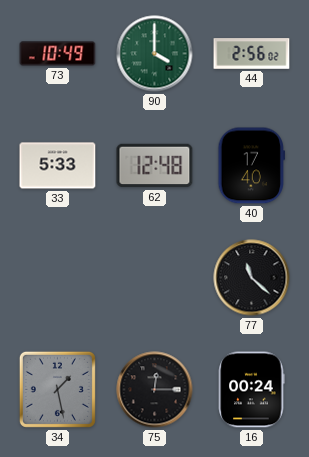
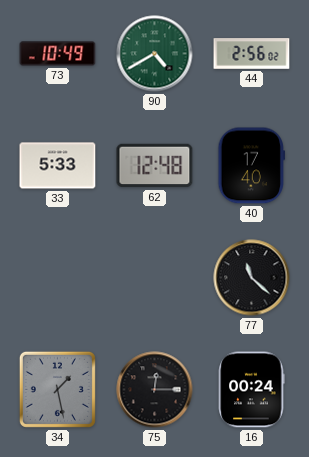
90: 4:00 -> 4:40 (155, 54)
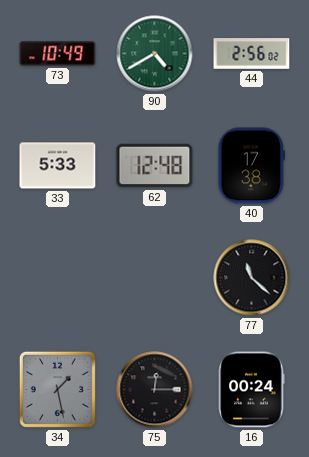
40: 17:40 -> 17:38 (252, 166)
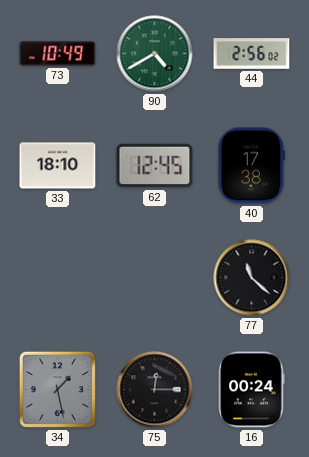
33: 5:33 -> 18:10 (58, 166)
62: 12:48 -> 12:45 (155, 166)
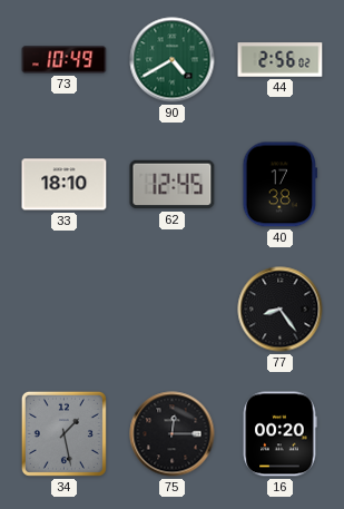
77: 11:22 -> 8:24 (281, 310)
16: 00:24 -> 00:20 (279, 434)
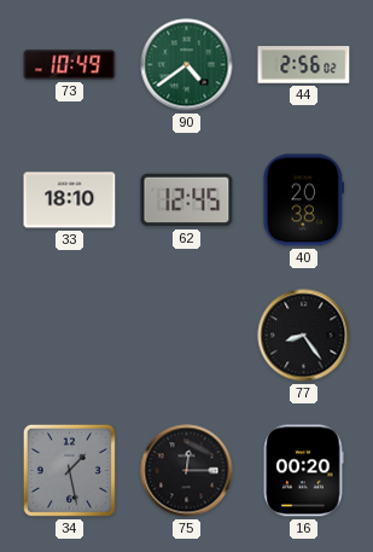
90: 4:40 -> 4:39 (187, 65)
40: 17:38 -> 20:38 (304, 201)
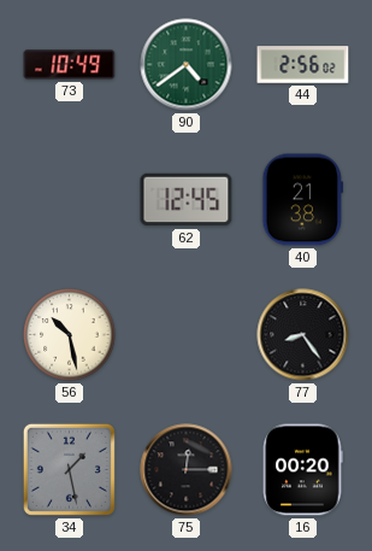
33: 18:10 -> none (70, 201)
40: 20:38 -> 21:38 (303, 200)
56: none -> 10:28 (70, 335)
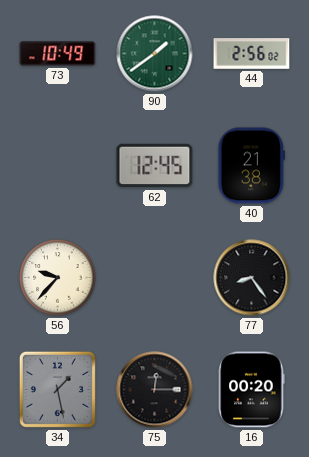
90: 4:39 -> 1:39 (155, 54)
56: 10:28 -> 9:37 (58, 278)
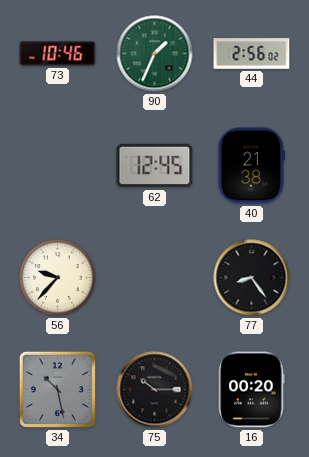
73: 10:49 -> 10:46 (58, 54)
90: 1:39 -> 1:34 (155, 54)
34: 1:28 -> 10:28 (57, 389)
75: 12:15 -> 10:15 (155, 390)
